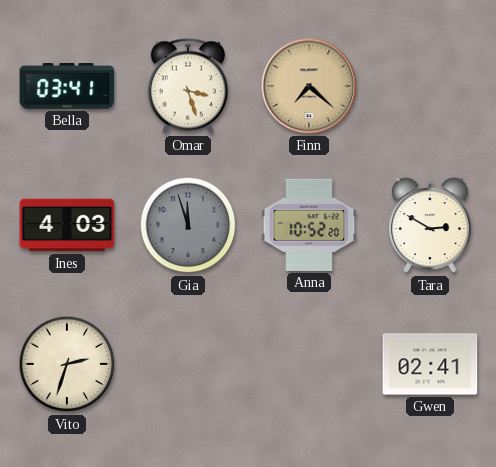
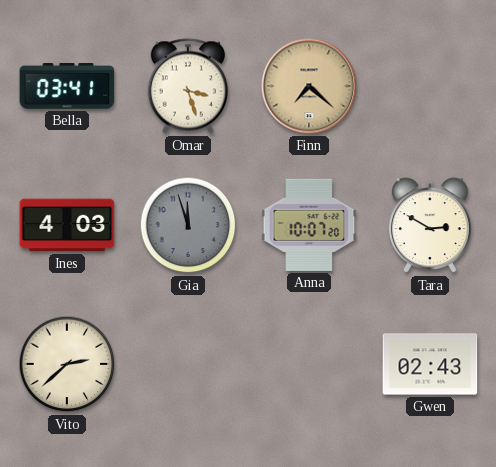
Anna: 10:52 -> 10:07 (309, 225)
Vito: 2:33 -> 2:38 (67, 364)
Gwen: 02:41 -> 02:43 (430, 364)
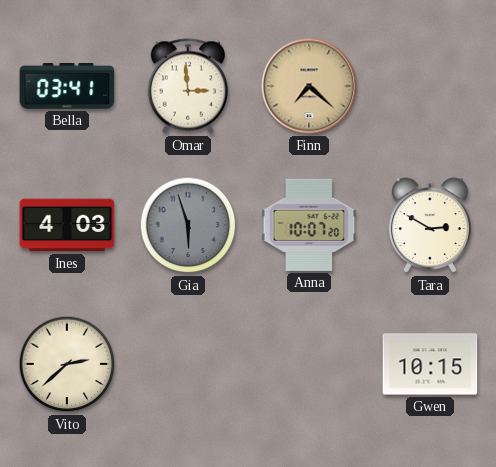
Omar: 3:27 -> 2:59 (188, 86)
Gia: 11:57 -> 5:57 (188, 225)
Gwen: 02:43 -> 10:15 (430, 364)
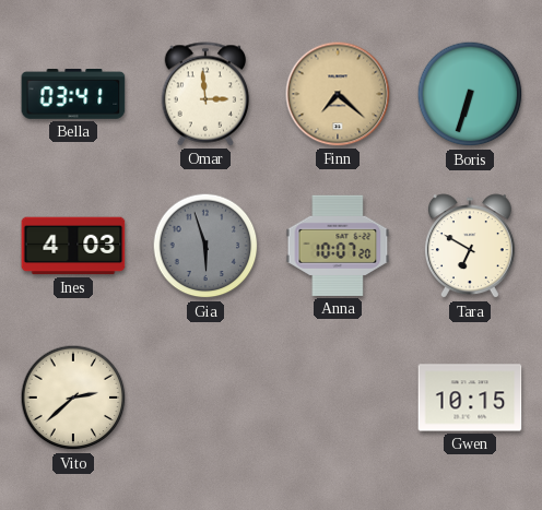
Boris: none -> 6:33 (470, 94)
Tara: 2:50 -> 6:50 (470, 247)
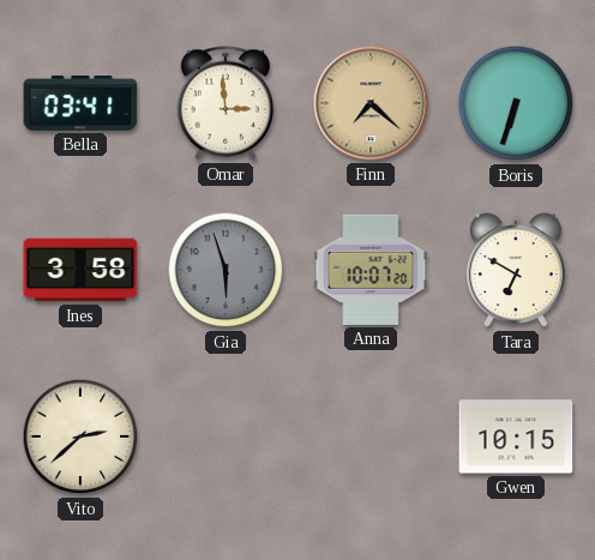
Ines: 4:03 -> 3:58 (80, 270)
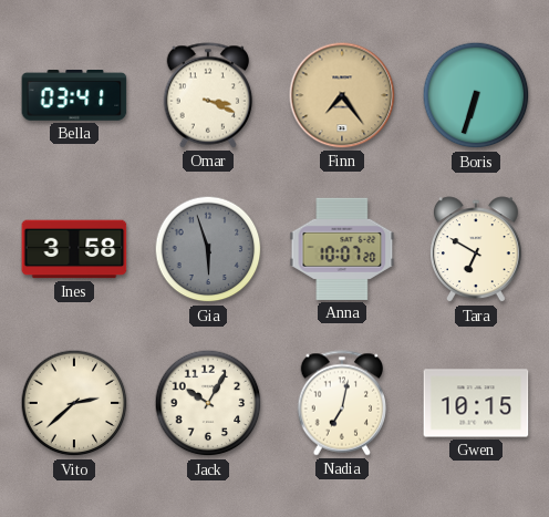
Omar: 2:59 -> 3:19 (208, 95)
Finn: 7:22 -> 7:24 (342, 95)
Jack: none -> 10:05 (208, 403)
Nadia: none -> 7:02 (342, 403)
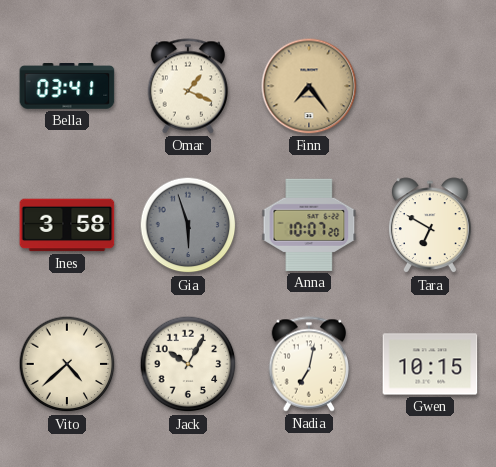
Omar: 3:19 -> 1:19 (188, 86)
Boris: 6:33 -> none (476, 95)
Vito: 2:38 -> 4:38 (67, 364)
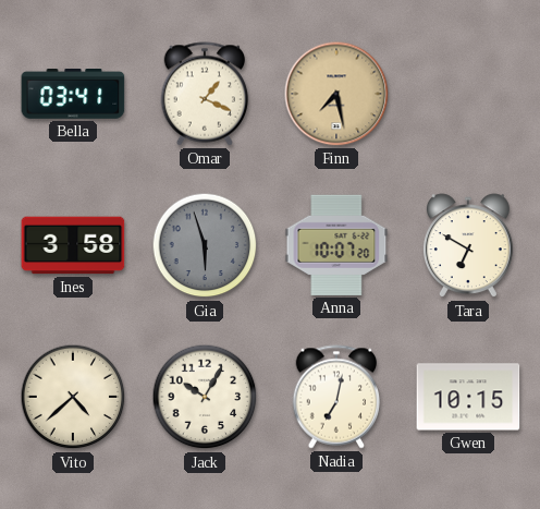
Finn: 7:24 -> 7:28 (336, 94)
